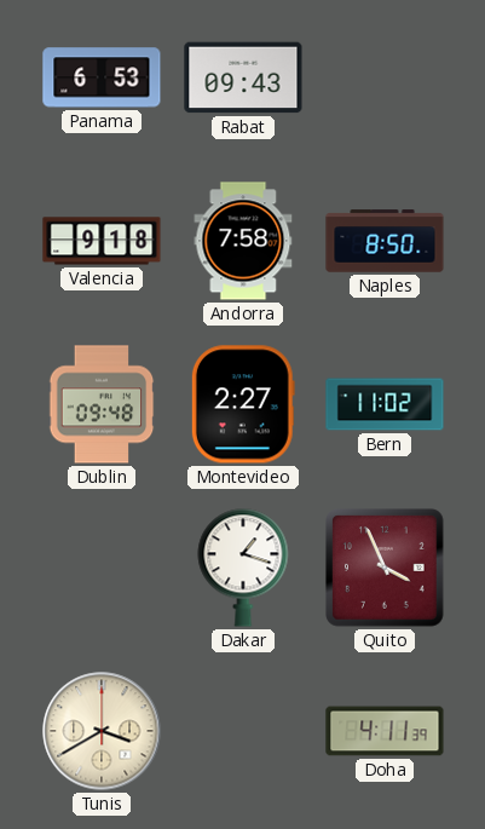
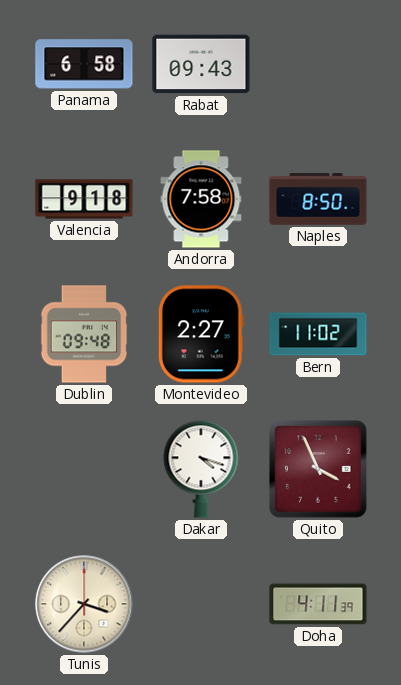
Panama: 6:53 -> 6:58 (84, 64)
Dakar: 1:18 -> 4:18 (201, 469)
Tunis: 3:40 -> 3:37 (84, 604)
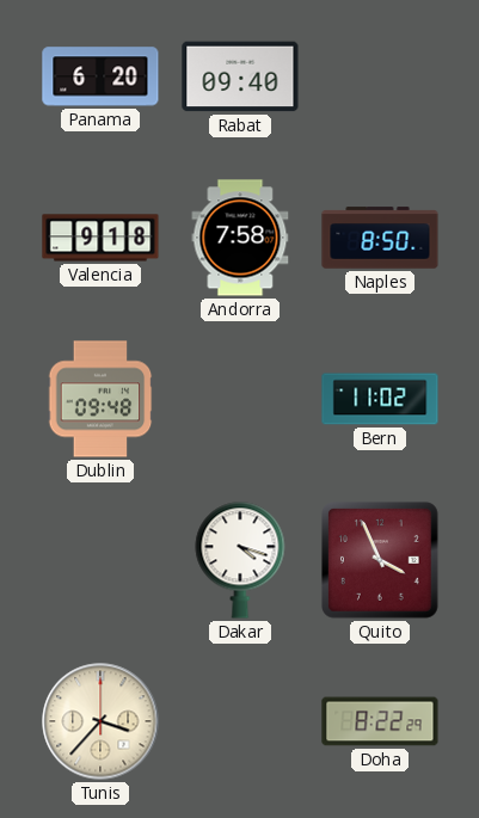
Panama: 6:58 -> 6:20 (100, 76)
Rabat: 09:43 -> 09:40 (240, 76)
Montevideo: 2:27 -> none (201, 334)
Doha: 4:11 -> 8:22 (380, 721)
